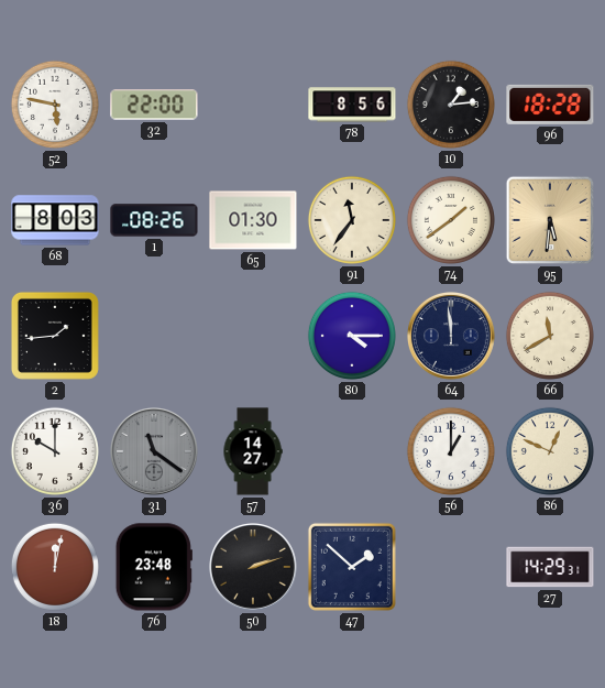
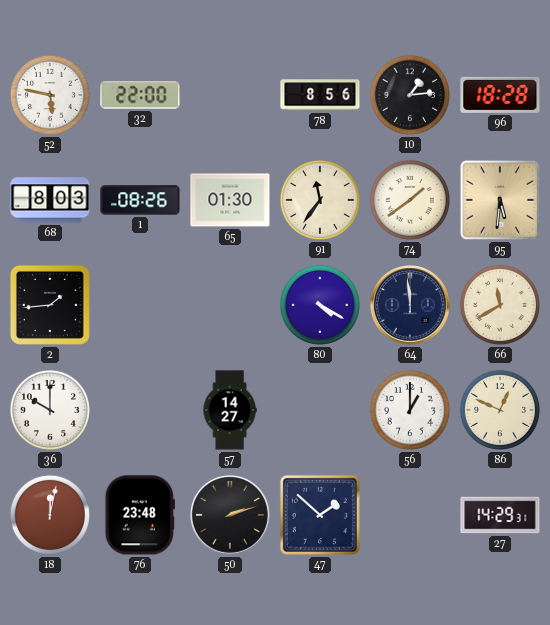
80: 4:15 -> 4:20 (320, 305)
31: 11:21 -> none (155, 452)
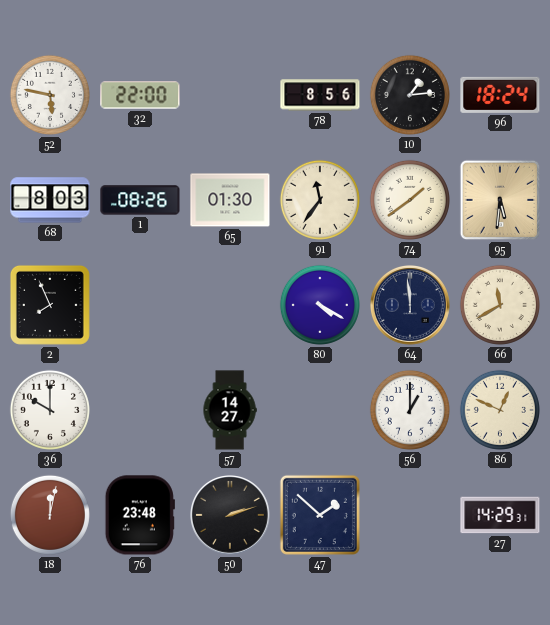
96: 18:28 -> 18:24 (500, 95)
2: 1:44 -> 7:56 (50, 305)
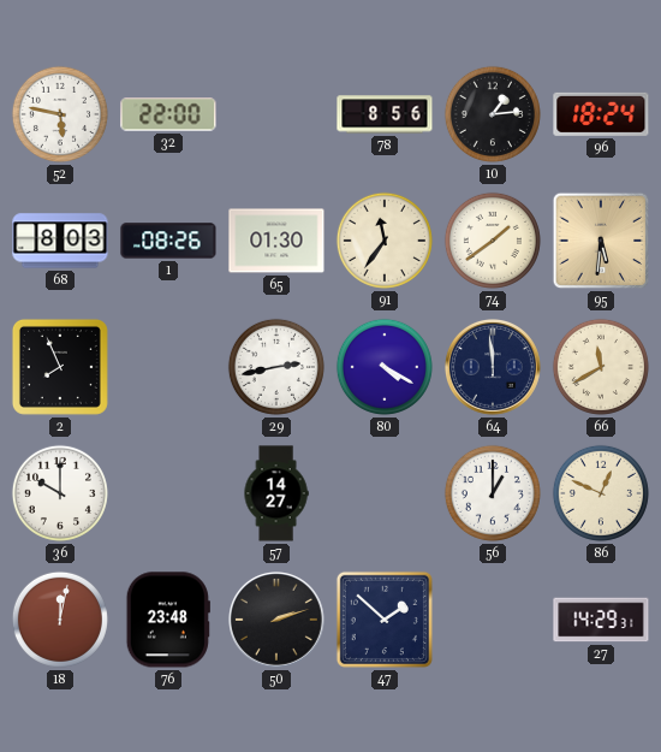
29: none -> 2:43 (276, 367)
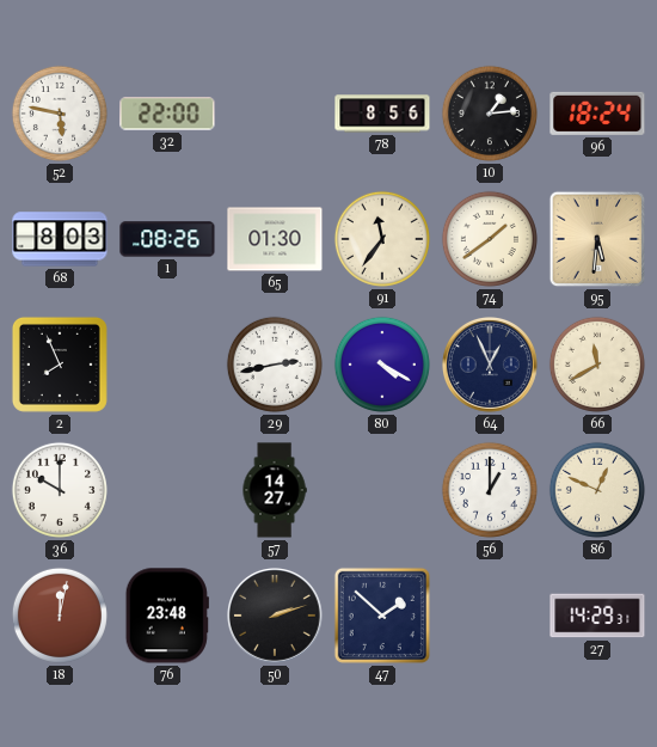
64: 11:59 -> 12:56 (491, 366)
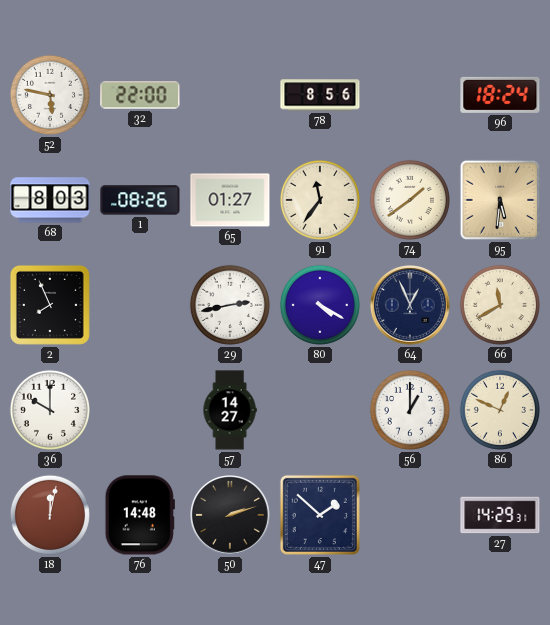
10: 1:14 -> none (490, 114)
65: 01:30 -> 01:27 (230, 200)
76: 23:48 -> 14:48 (140, 515)
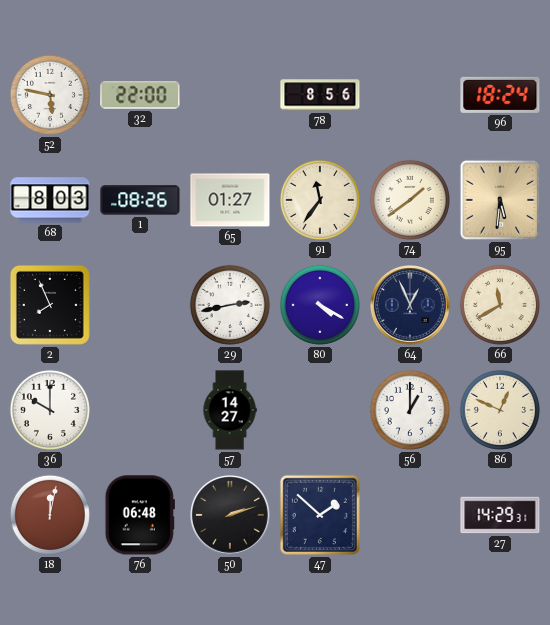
76: 14:48 -> 06:48 (140, 515)
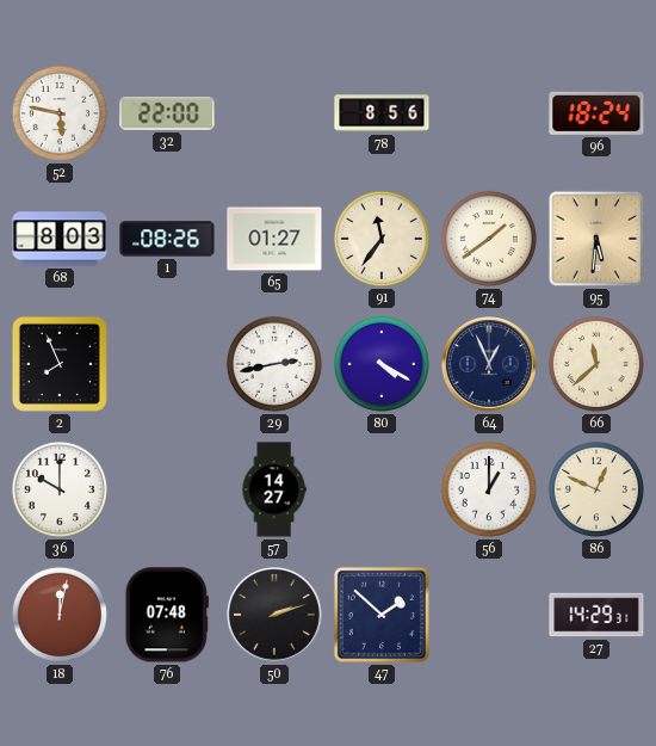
66: 11:40 -> 11:38 (596, 364)
76: 06:48 -> 07:48 (167, 615)
